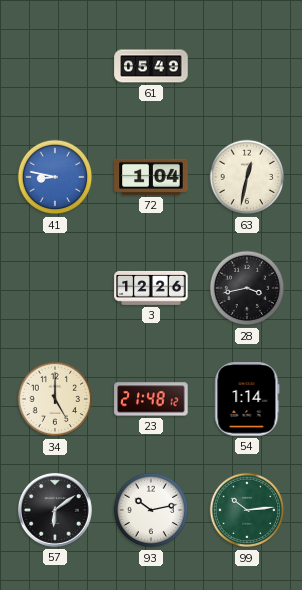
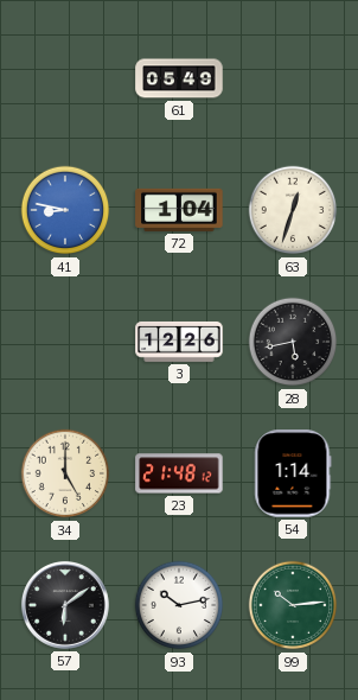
63: 12:32 -> 12:33 (293, 210)
28: 3:43 -> 5:43 (293, 342)
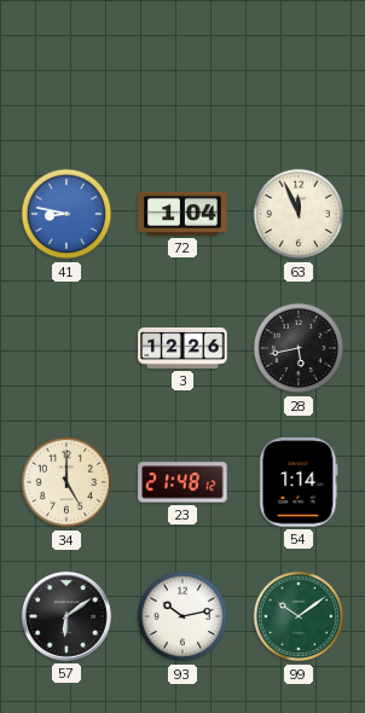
61: 05:49 -> none (179, 78)
63: 12:33 -> 11:56 (299, 214)
99: 10:14 -> 10:09 (299, 616)
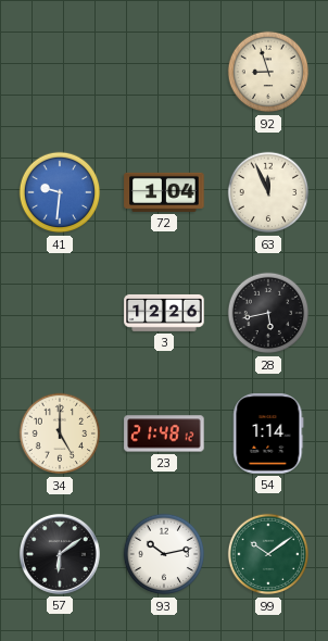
92: none -> 8:57 (268, 72)
41: 8:47 -> 9:31 (60, 192)
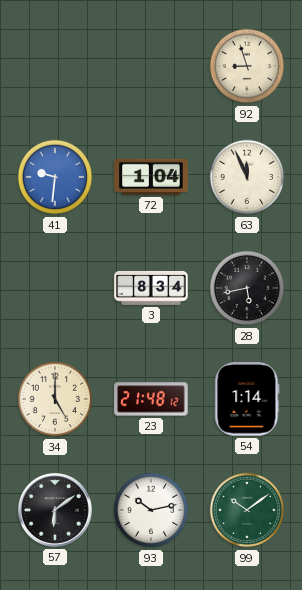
3: 12:26 -> 8:34 (151, 288)
